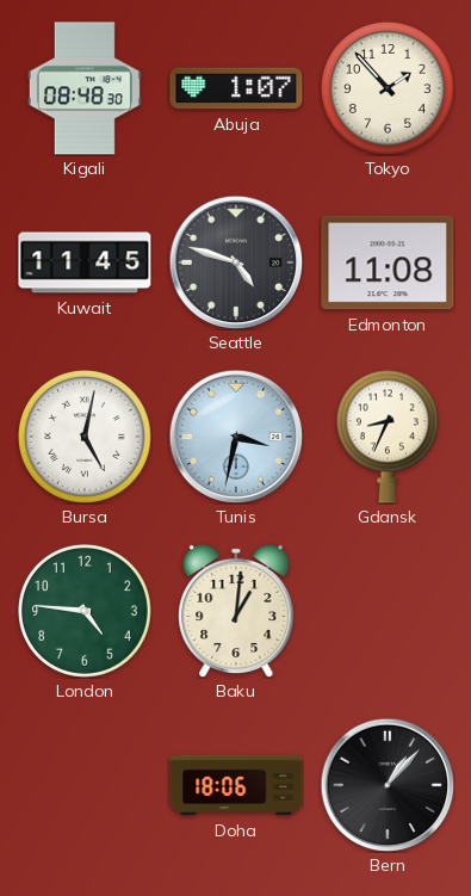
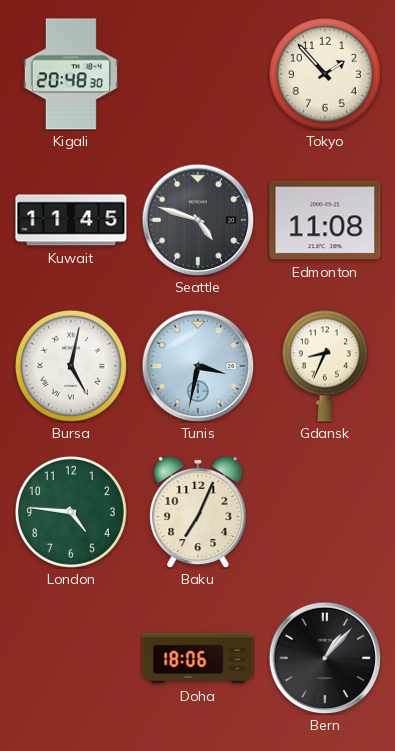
Kigali: 08:48 -> 20:48 (71, 74)
Abuja: 1:07 -> none (236, 88)
Baku: 1:01 -> 7:04 (198, 512)
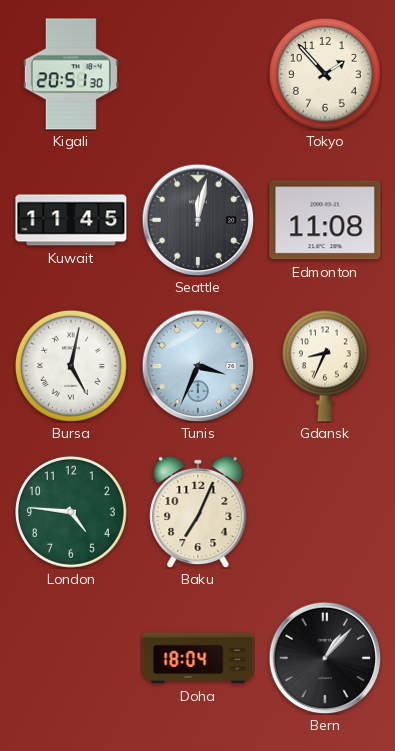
Kigali: 20:48 -> 20:51 (71, 74)
Seattle: 4:48 -> 12:02 (198, 220)
Tunis: 3:32 -> 3:34 (198, 366)
Doha: 18:06 -> 18:04 (198, 658)
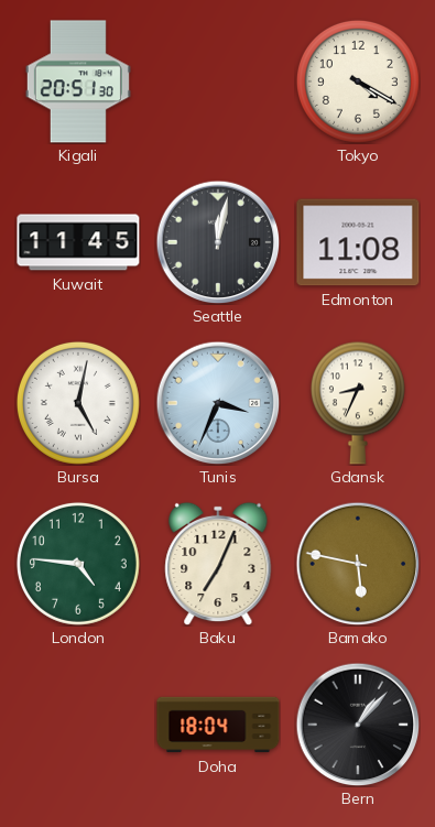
Tokyo: 1:53 -> 4:20 (358, 81)
Bamako: none -> 5:47 (358, 564)
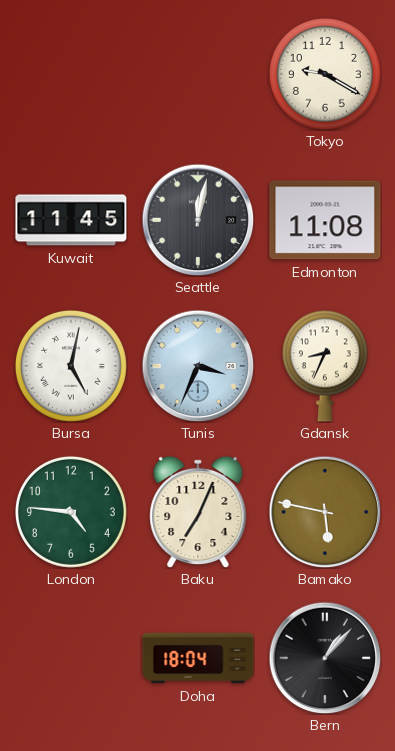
Kigali: 20:51 -> none (78, 81)
Tokyo: 4:20 -> 9:20 (325, 74)
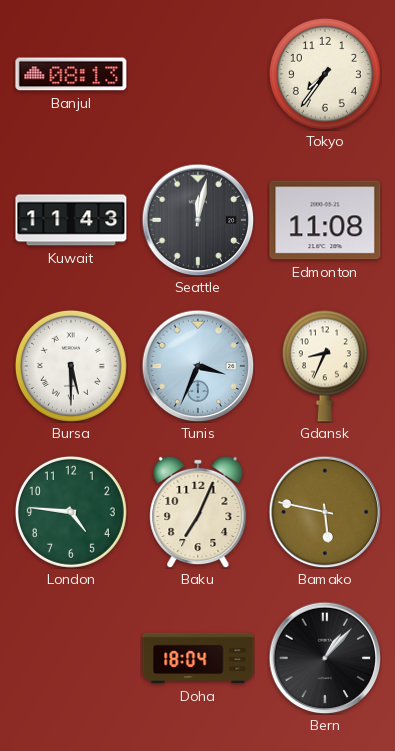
Banjul: none -> 08:13 (71, 74)
Tokyo: 9:20 -> 7:36 (325, 74)
Kuwait: 11:45 -> 11:43 (71, 220)
Bursa: 5:02 -> 5:30 (71, 366)
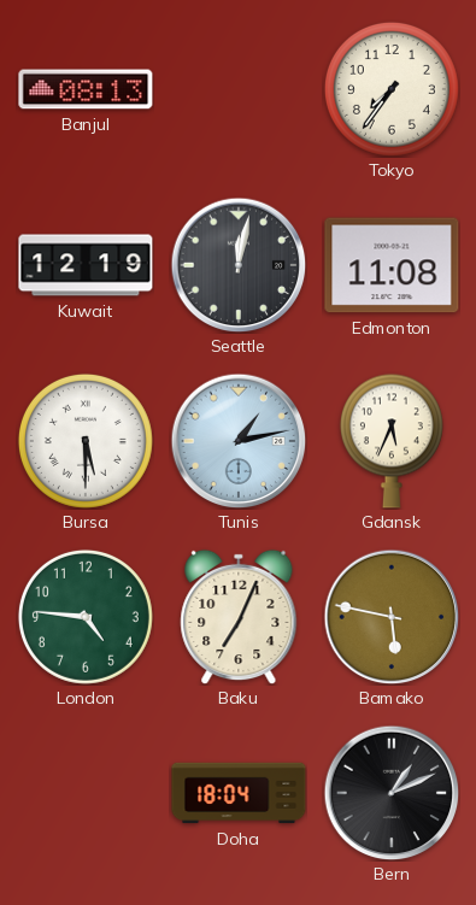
Kuwait: 11:43 -> 12:19 (86, 265)
Tunis: 3:34 -> 1:13 (239, 441)
Gdansk: 8:34 -> 5:34 (392, 441)
Bern: 1:07 -> 1:11 (392, 793)
